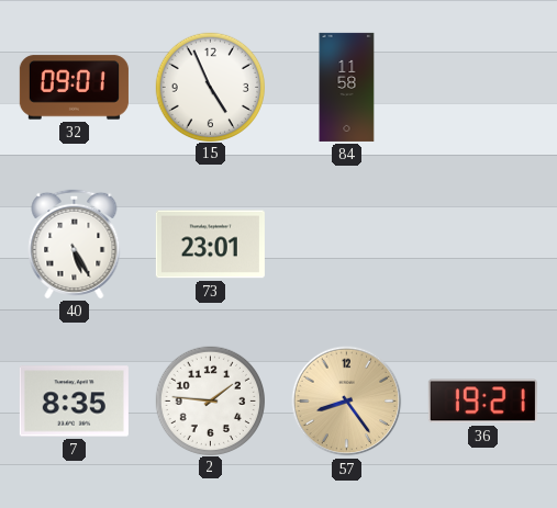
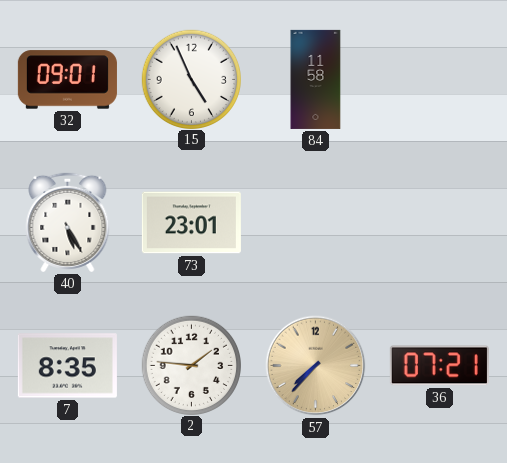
57: 8:24 -> 7:37 (316, 366)
36: 19:21 -> 07:21 (439, 366)
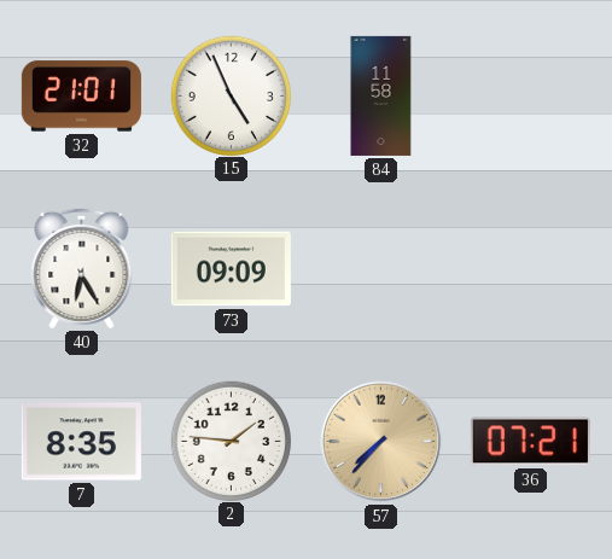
32: 09:01 -> 21:01 (81, 97)
40: 5:25 -> 6:25 (82, 268)
73: 23:01 -> 09:09 (231, 269)
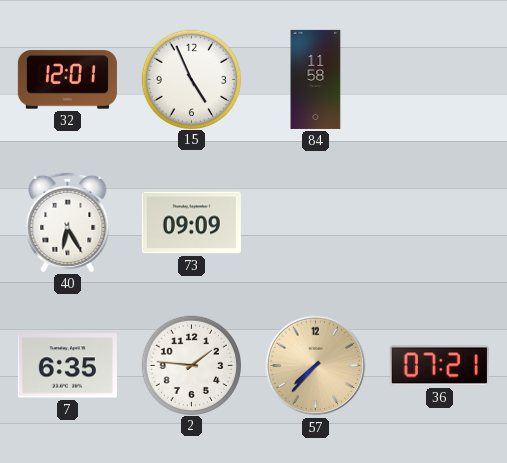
32: 21:01 -> 12:01 (67, 80)
7: 8:35 -> 6:35 (67, 366)
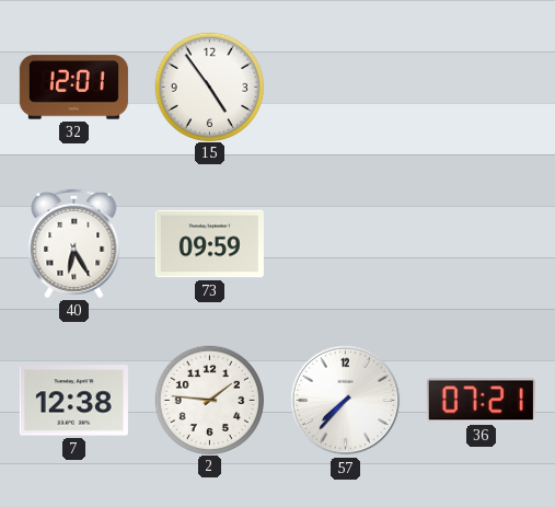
15: 4:56 -> 4:54 (209, 87)
84: 11:58 -> none (316, 79)
73: 09:09 -> 09:59 (209, 244)
7: 6:35 -> 12:38 (73, 401)
57 dial: champagne -> white (346, 401)
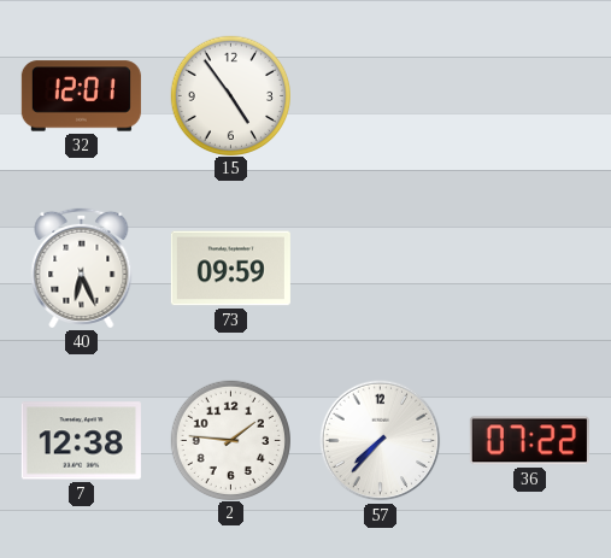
40: 6:25 -> 6:26 (82, 268)
36: 07:21 -> 07:22 (529, 441)
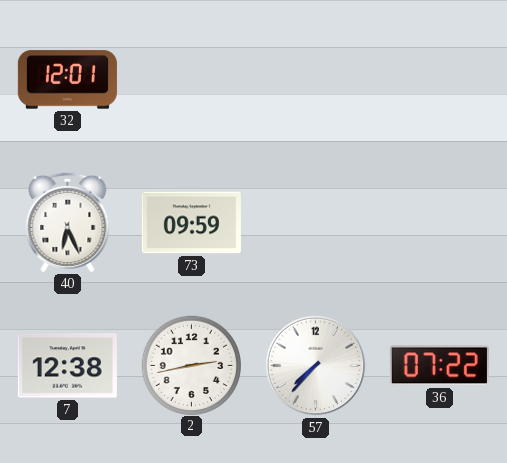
15: 4:54 -> none (230, 95)
2: 1:46 -> 2:43 (191, 365)
